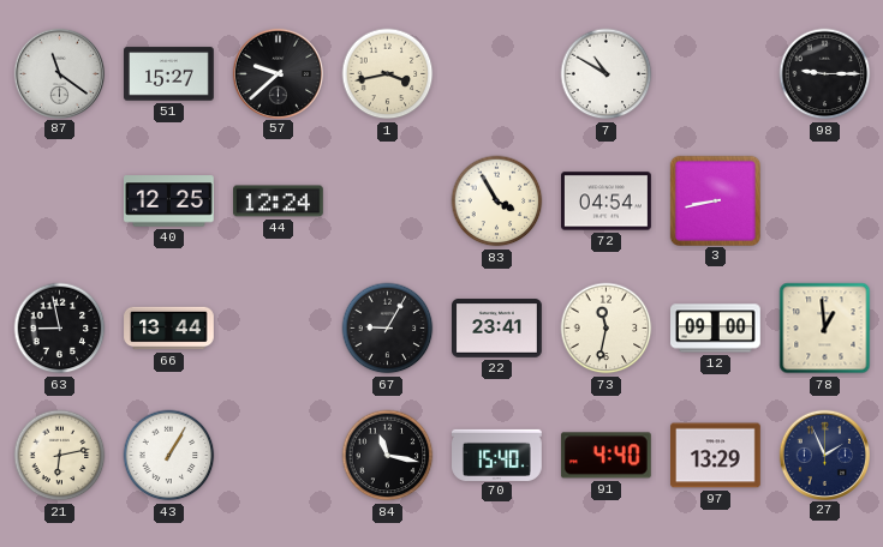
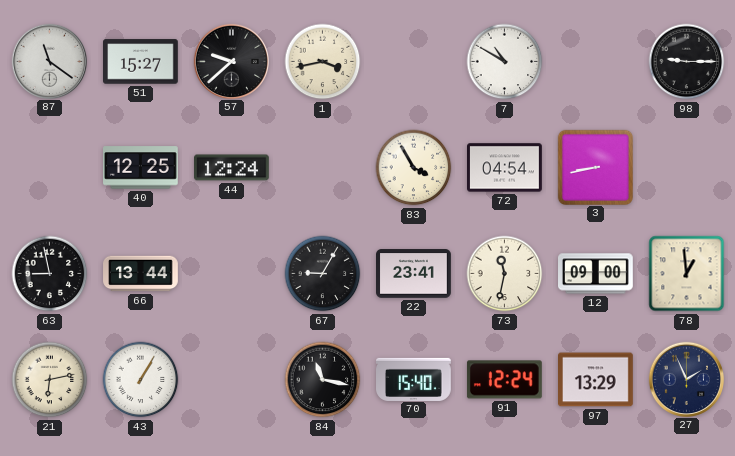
91: 4:40 -> 12:24 (504, 380)
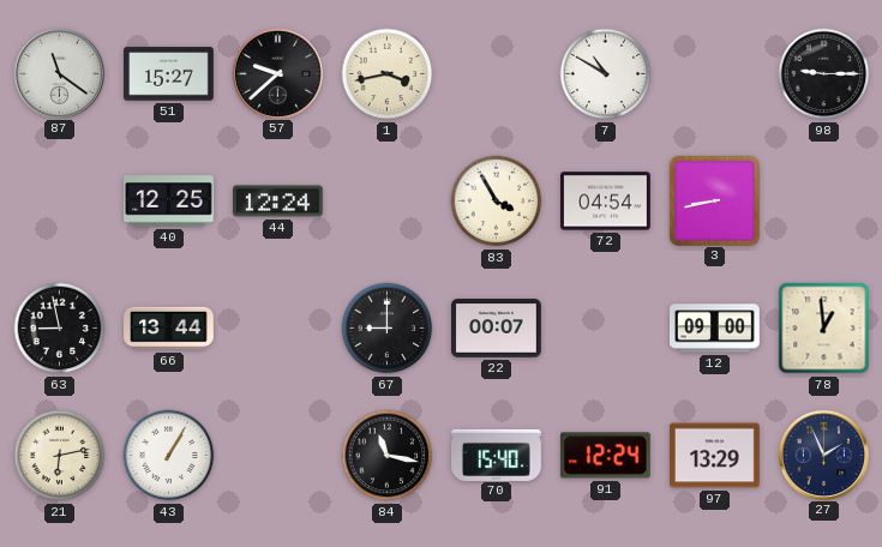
67: 9:05 -> 9:00 (388, 329)
22: 23:41 -> 00:07 (497, 329)
73: 11:32 -> none (505, 274)
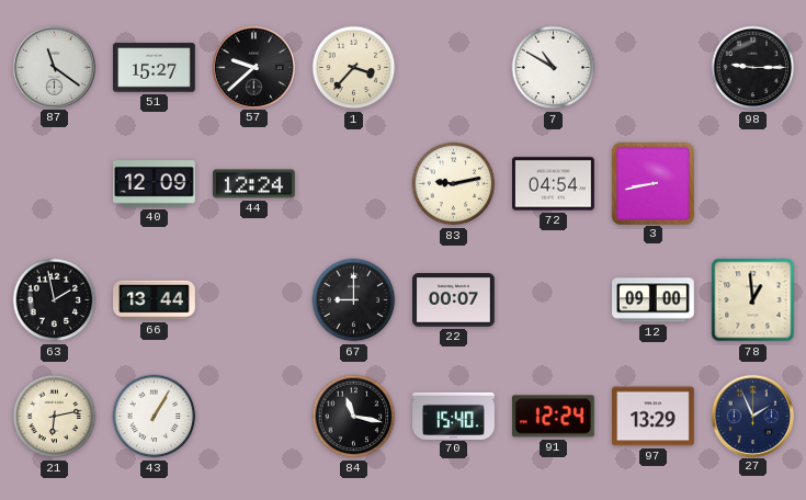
1: 3:43 -> 3:37 (354, 68)
40: 12:25 -> 12:09 (155, 184)
83: 3:55 -> 9:13 (454, 184)
63: 8:58 -> 1:58 (55, 300)
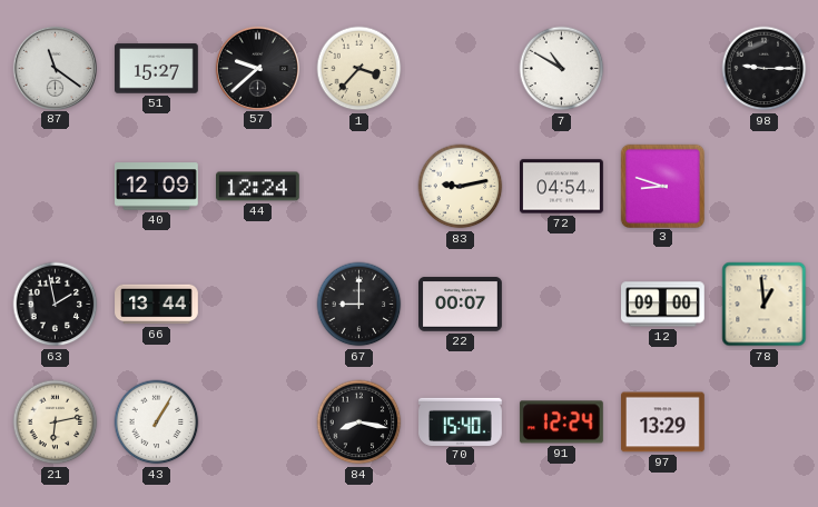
3: 8:43 -> 8:48 (662, 186)
84: 11:17 -> 8:17 (359, 422)
27: 1:56 -> none (752, 416)
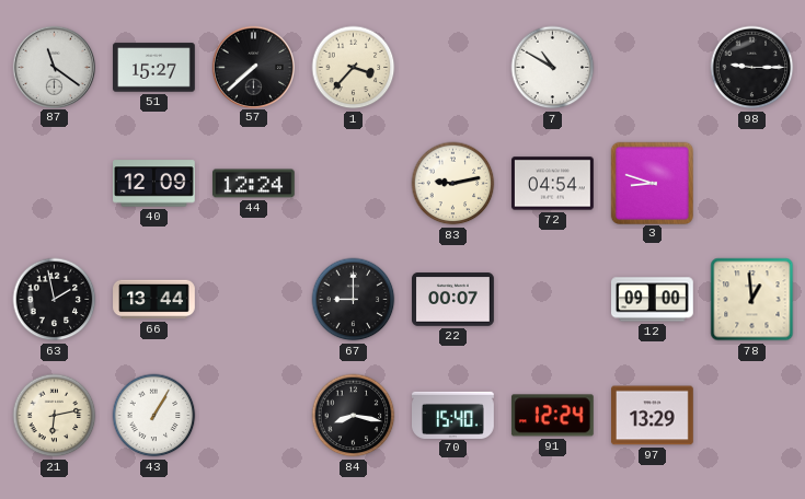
57: 9:38 -> 7:38 (253, 67)
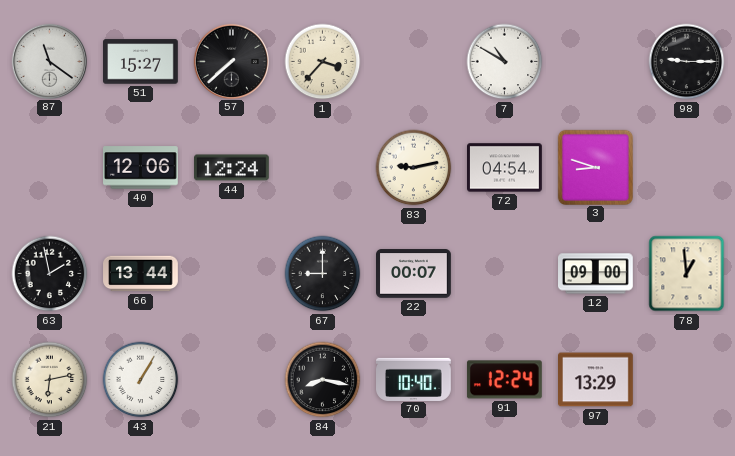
40: 12:09 -> 12:06 (141, 168)
70: 15:40 -> 10:40 (414, 379)
